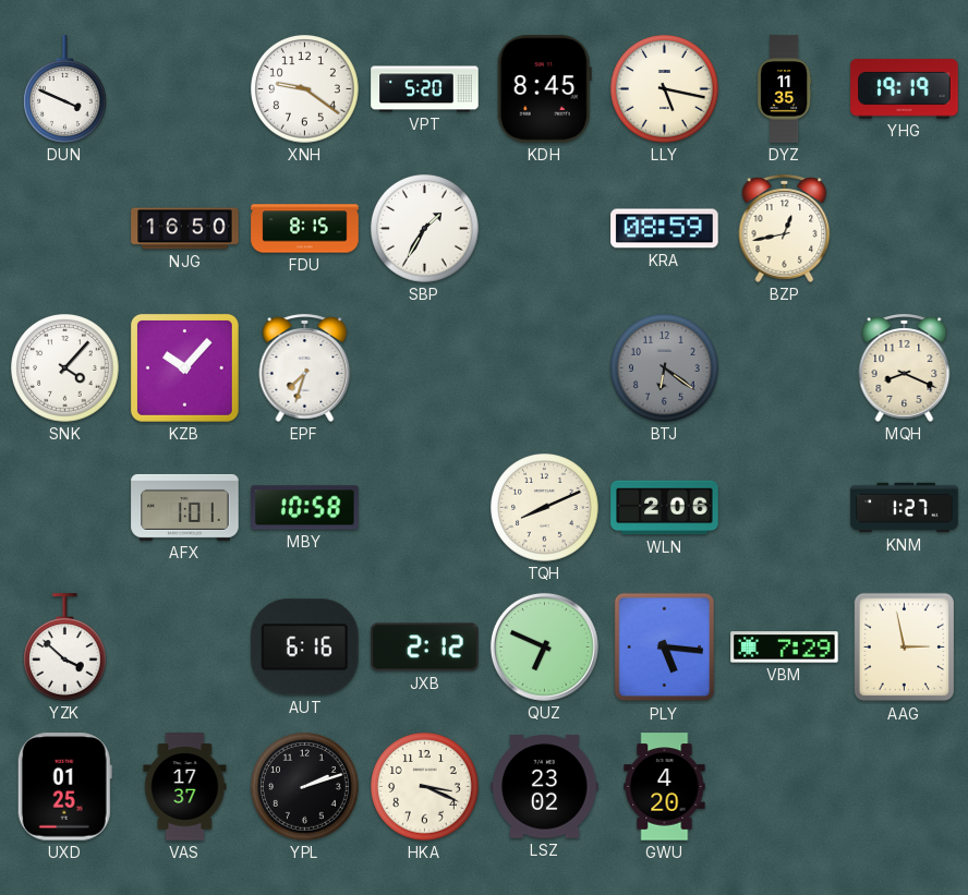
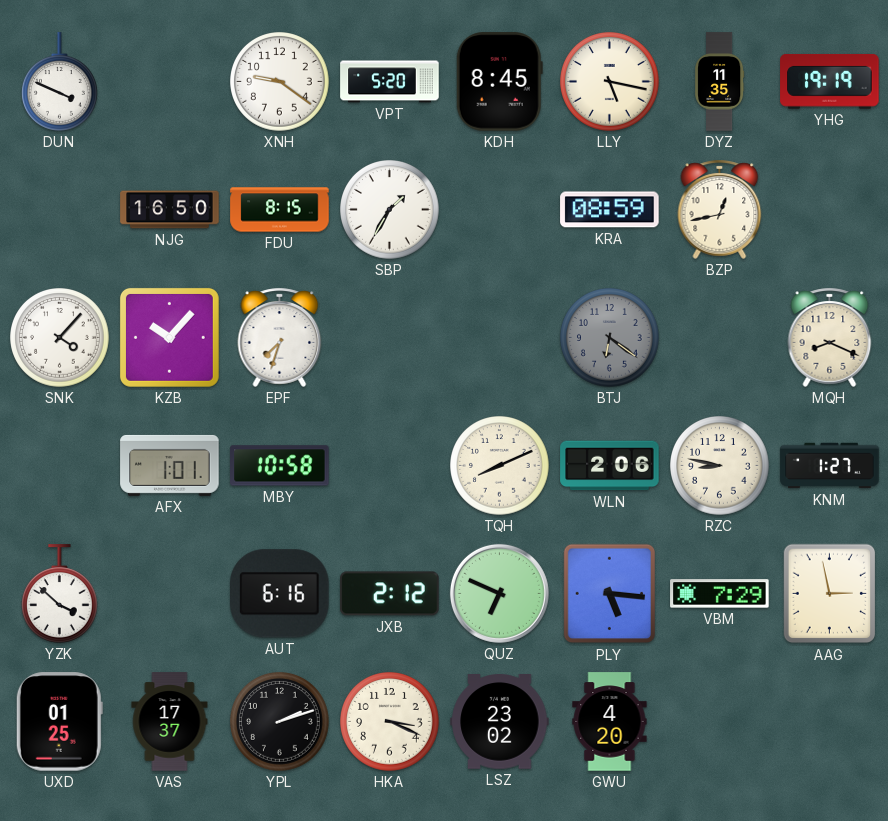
RZC: none -> 8:47 (720, 466)
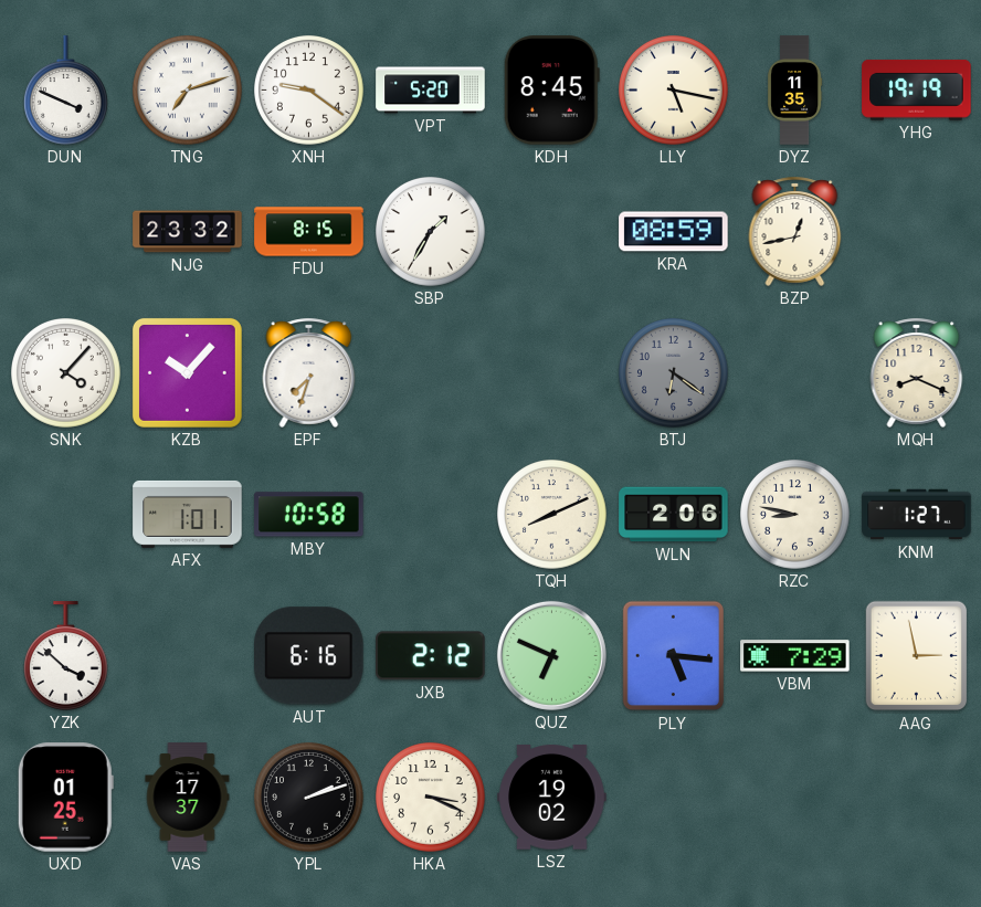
TNG: none -> 7:12 (188, 91)
NJG: 16:50 -> 23:32 (188, 232)
LSZ: 23:02 -> 19:02 (552, 798)
GWU: 4:20 -> none (610, 722)
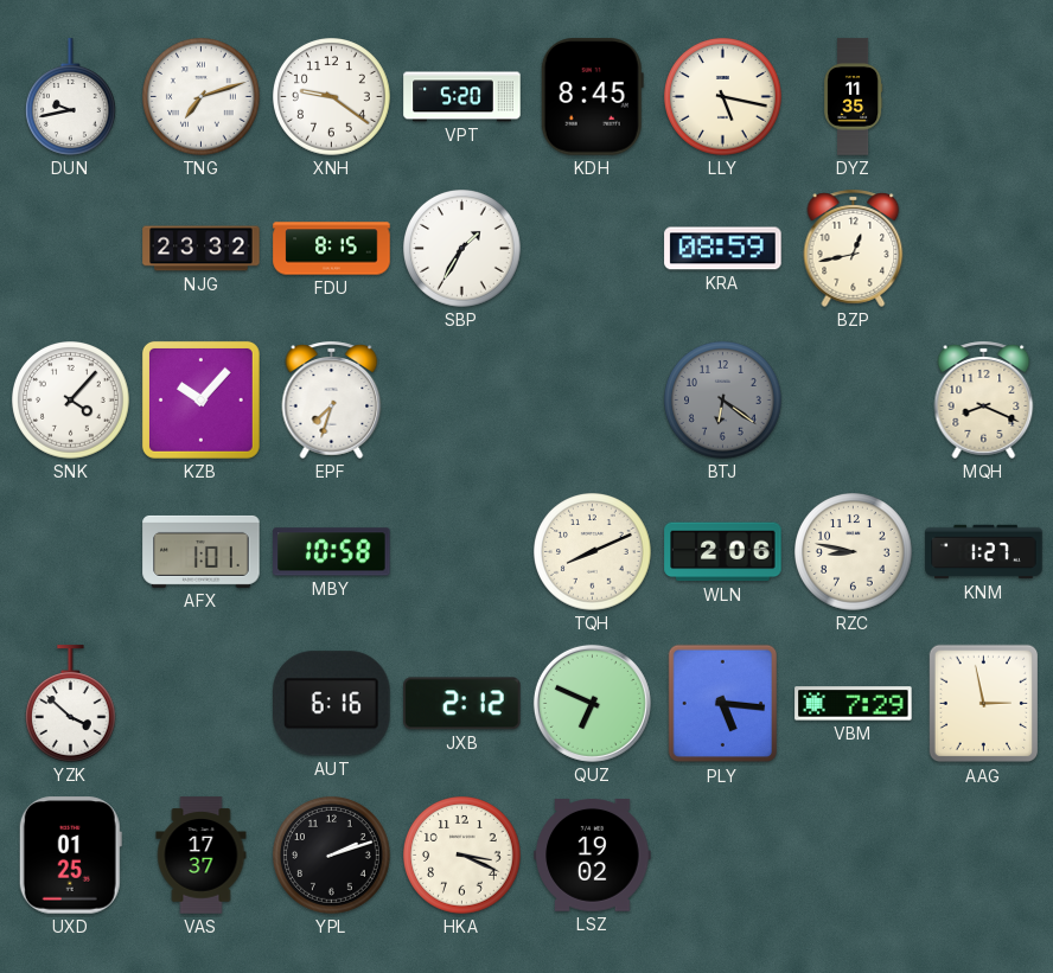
DUN: 3:49 -> 9:43 (71, 97)
YHG: 19:19 -> none (917, 89)
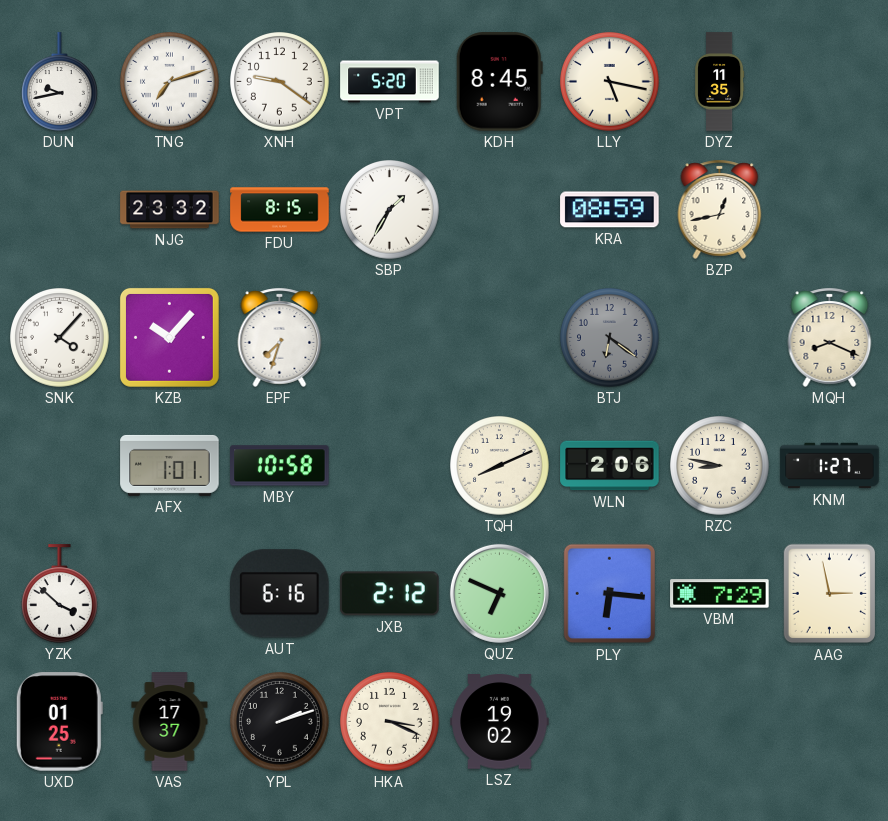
PLY: 5:16 -> 6:16 (610, 594)
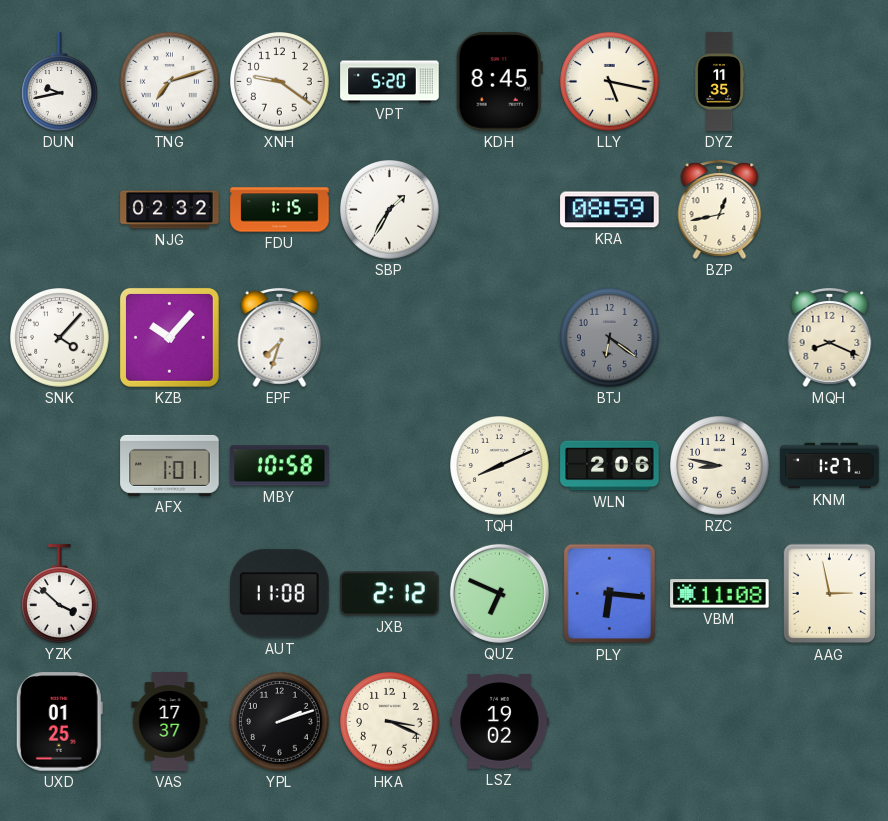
NJG: 23:32 -> 02:32 (170, 210)
FDU: 8:15 -> 1:15 (280, 210)
AUT: 6:16 -> 11:08 (280, 594)
VBM: 7:29 -> 11:08 (720, 594)
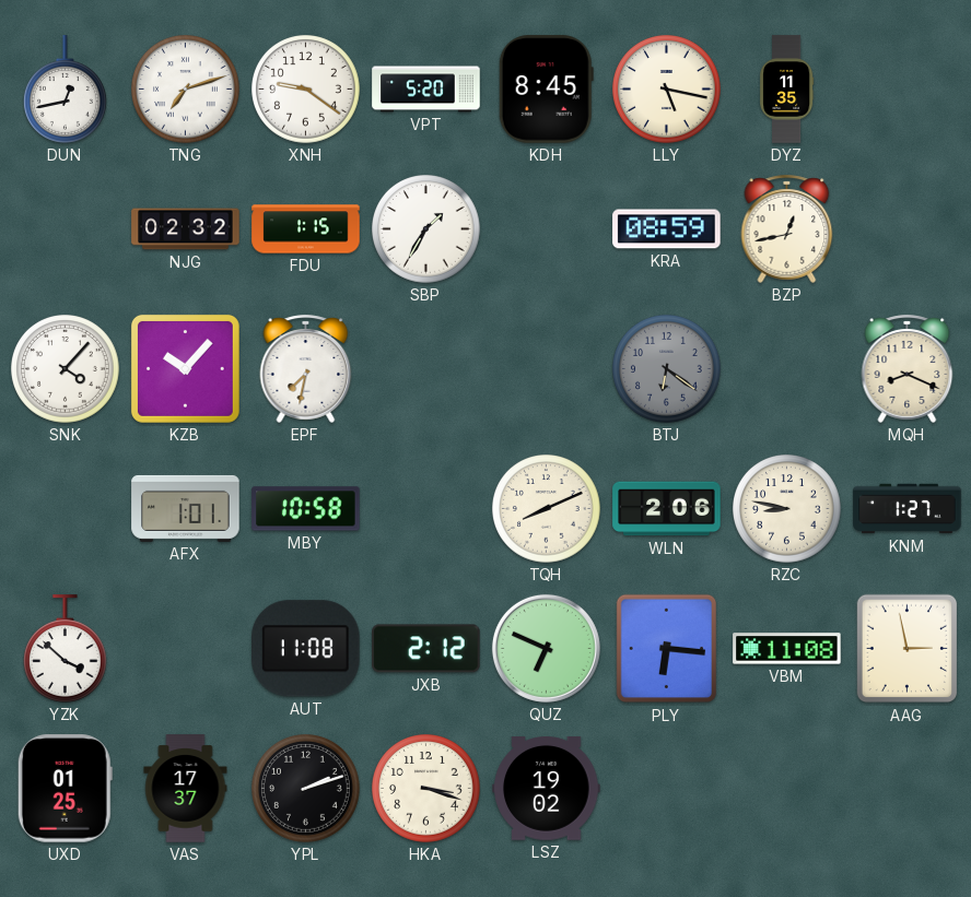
DUN: 9:43 -> 12:43 (66, 90)
EPF: 7:33 -> 7:32 (306, 368)
HKA: 3:19 -> 3:18 (426, 789)
